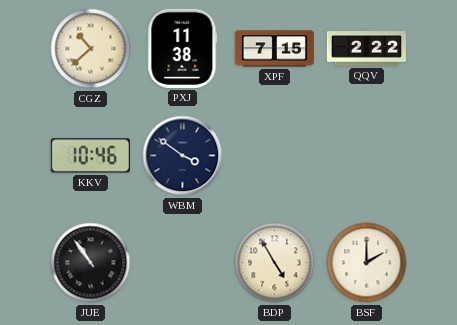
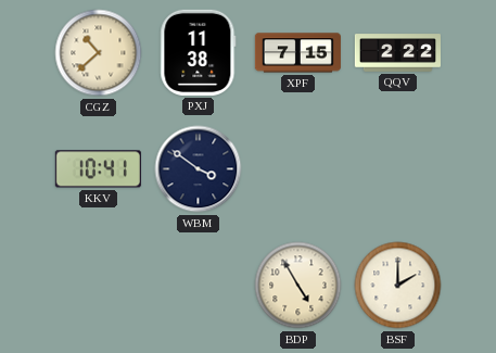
KKV: 10:46 -> 10:41 (98, 169)
JUE: 10:54 -> none (91, 263)
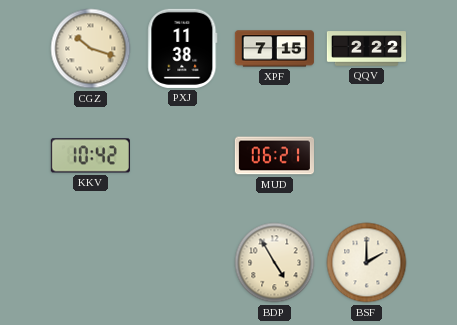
CGZ: 10:38 -> 10:18 (91, 49)
KKV: 10:41 -> 10:42 (90, 156)
WBM: 3:51 -> none (199, 169)
MUD: none -> 06:21 (274, 156)
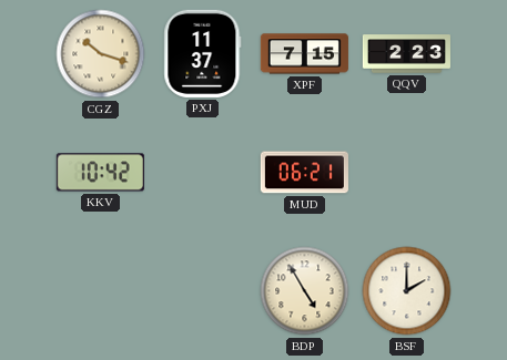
PXJ: 11:38 -> 11:37 (203, 53)
QQV: 2:22 -> 2:23 (406, 54)
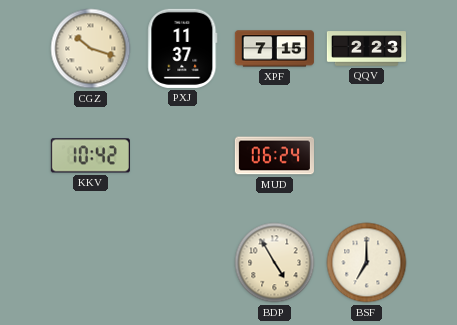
MUD: 06:21 -> 06:24 (274, 156)
BSF: 2:00 -> 7:00 (367, 263)
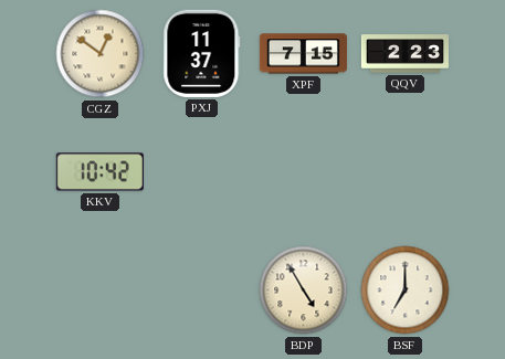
CGZ: 10:18 -> 12:51 (101, 54)
MUD: 06:24 -> none (274, 156)
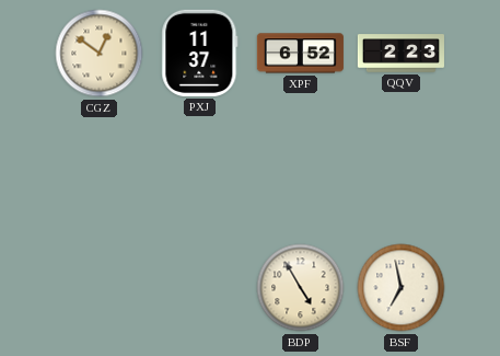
XPF: 7:15 -> 6:52 (300, 54)
KKV: 10:42 -> none (99, 172)
BSF: 7:00 -> 6:58 (402, 288)
